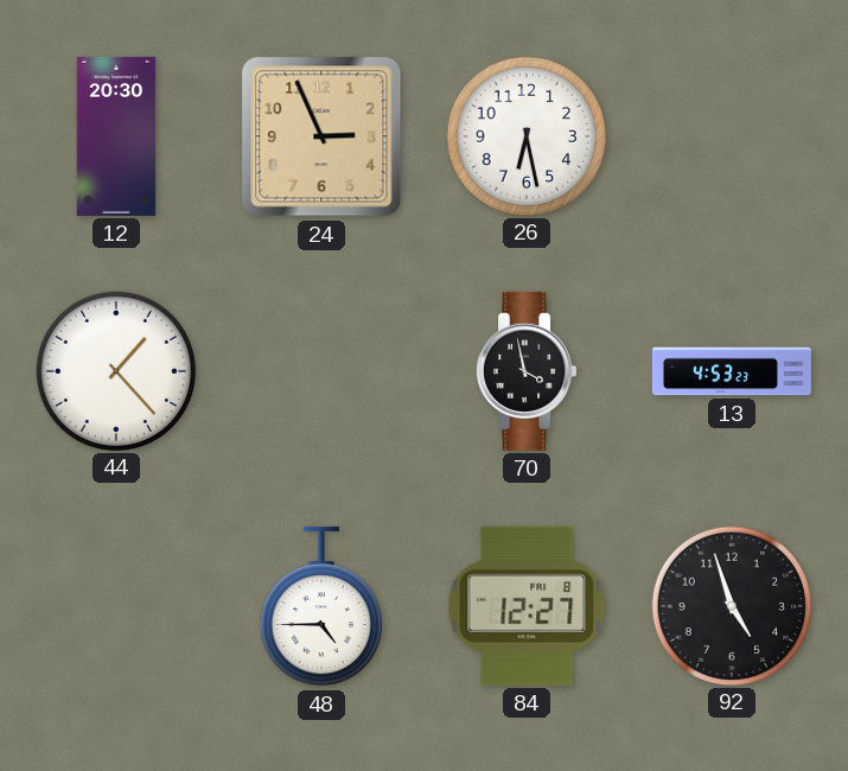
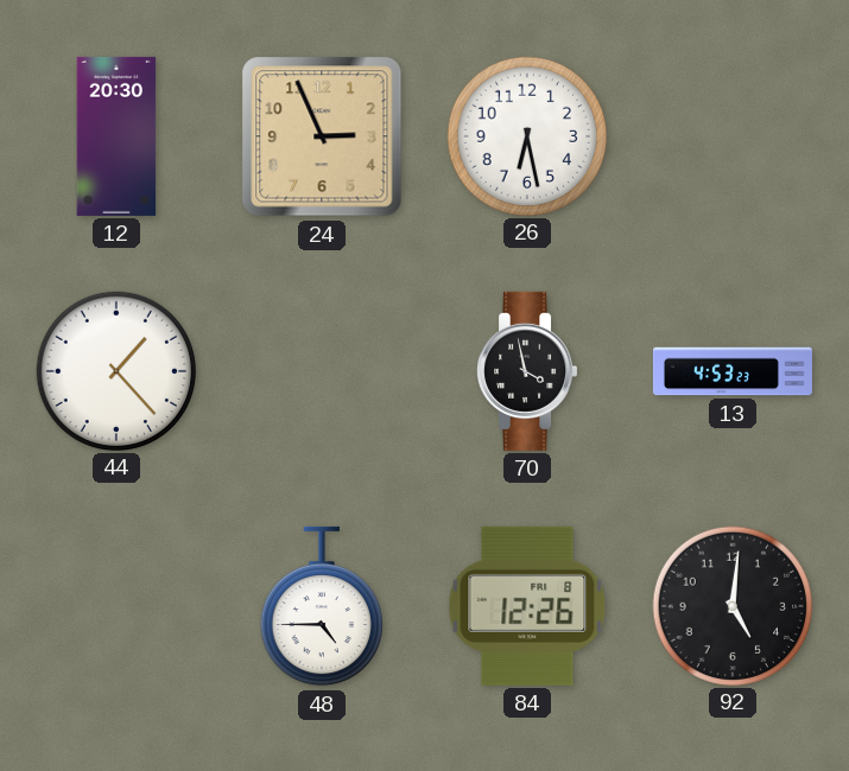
84: 12:27 -> 12:26 (527, 606)
92: 4:57 -> 5:01 (731, 605)
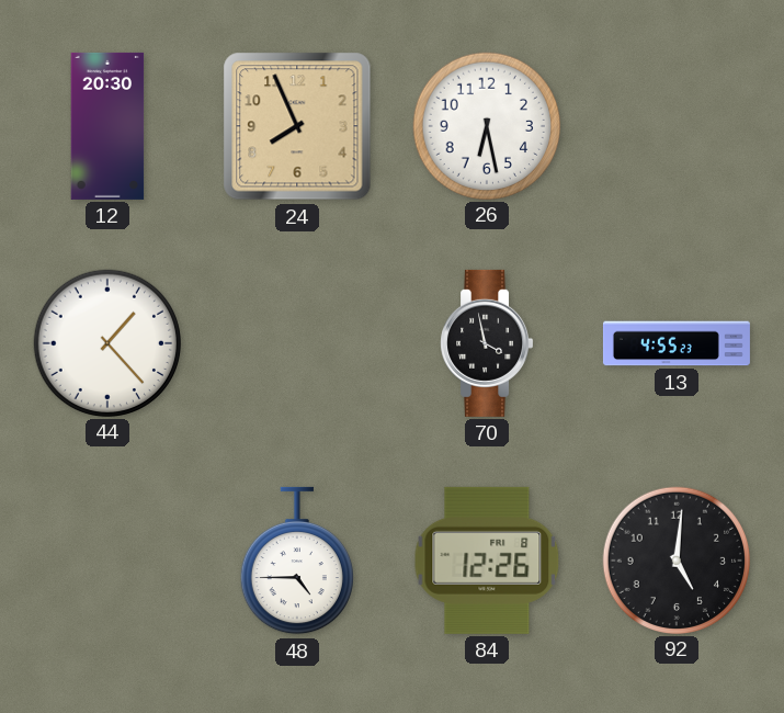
24: 2:56 -> 7:56 (297, 126)
13: 4:53 -> 4:55 (677, 343)
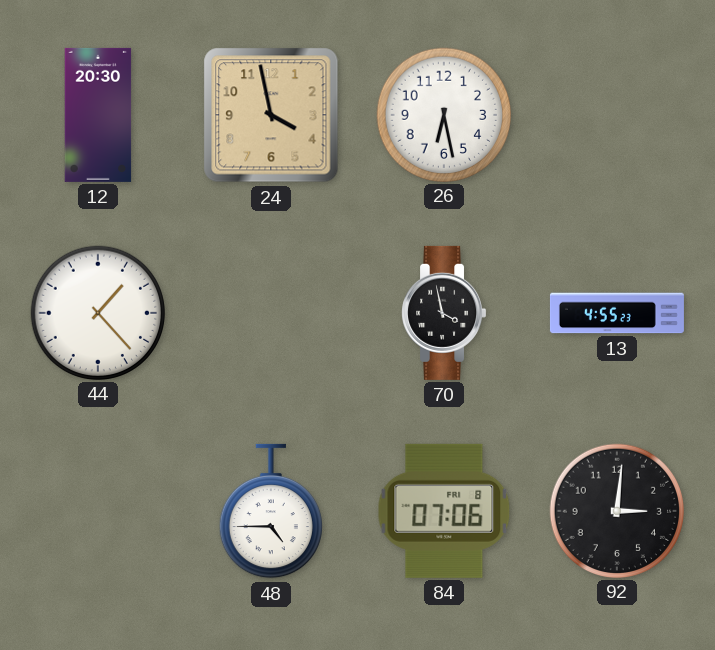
24: 7:56 -> 3:58 (271, 115)
84: 12:26 -> 07:06 (444, 511)
92: 5:01 -> 3:01 (616, 510)
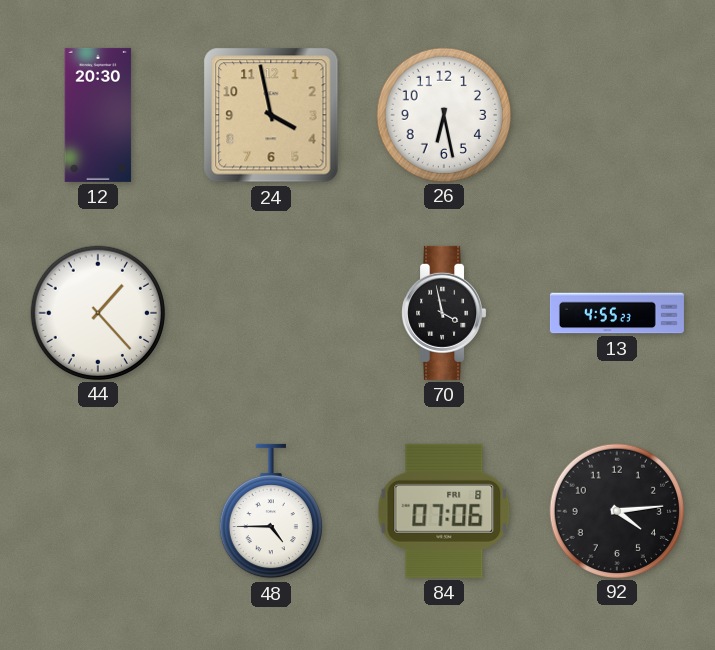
92: 3:01 -> 4:14 (616, 510)
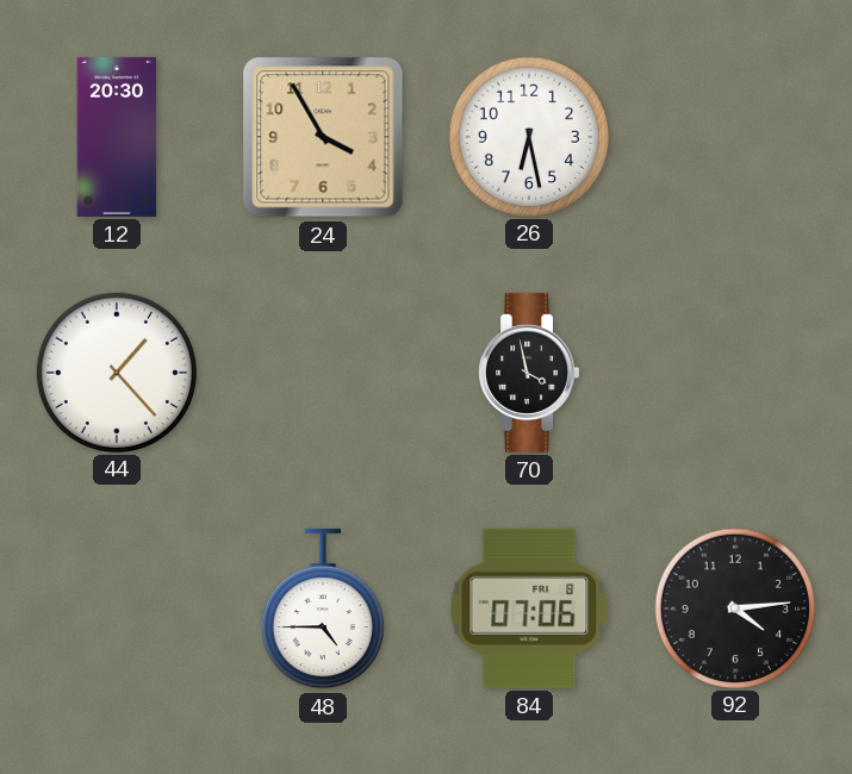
24: 3:58 -> 3:55 (323, 137)
13: 4:55 -> none (617, 313)
